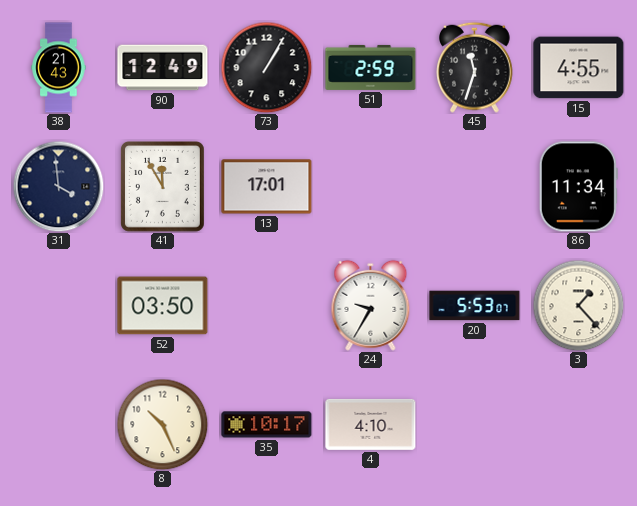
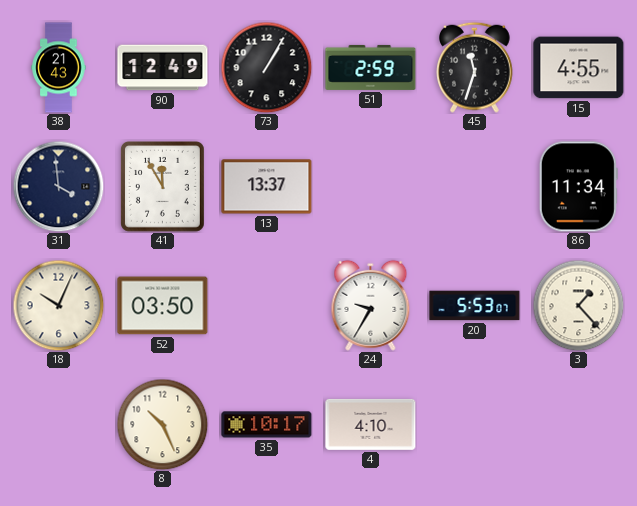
13: 17:01 -> 13:37 (267, 187)
18: none -> 10:04 (58, 305)
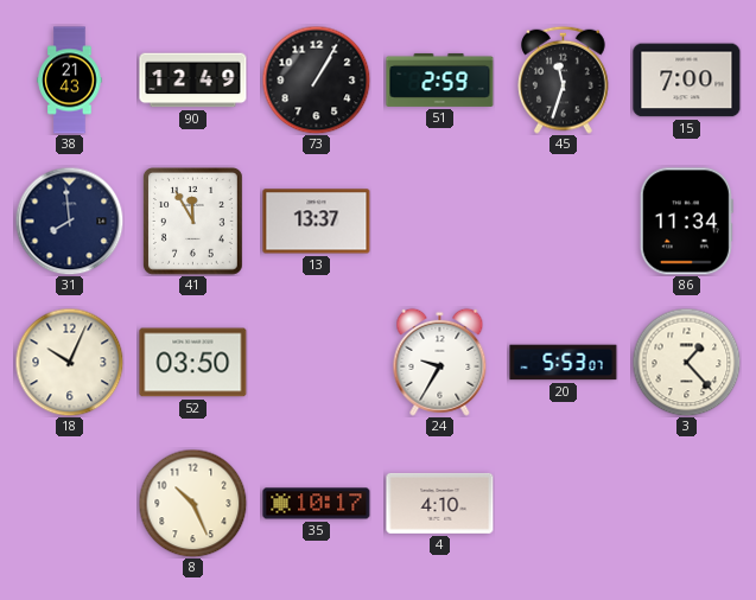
15: 4:55 -> 7:00 (687, 81)
31: 3:59 -> 7:59 (69, 221)
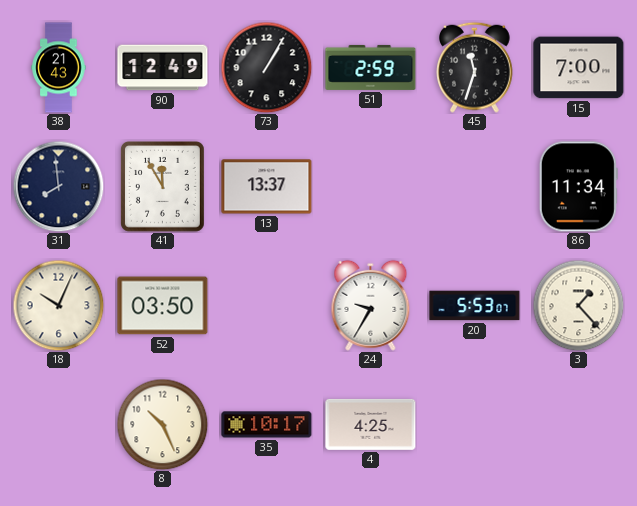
4: 4:10 -> 4:25 (371, 424)
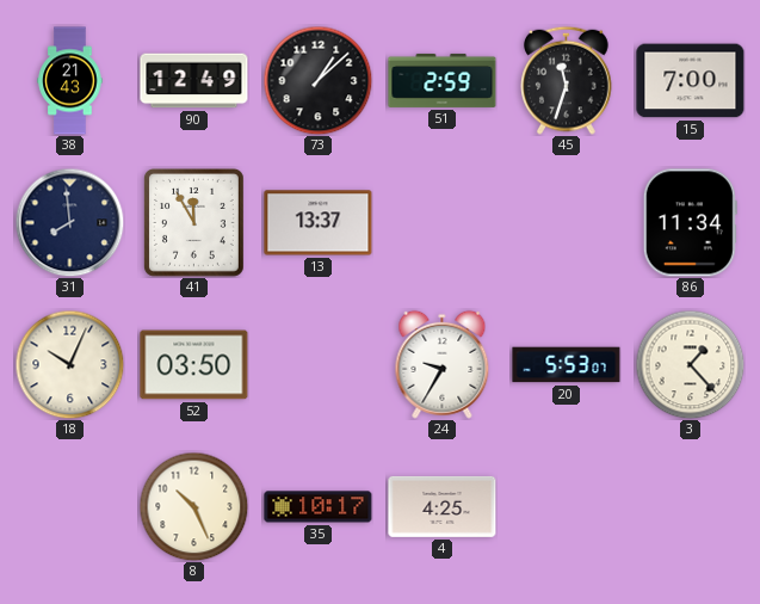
73: 1:05 -> 1:08 (317, 80)
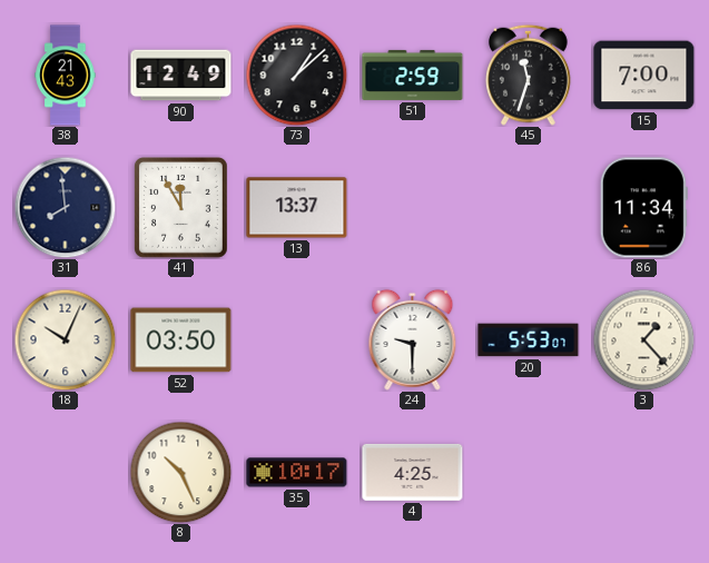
24: 9:35 -> 9:30 (413, 339)
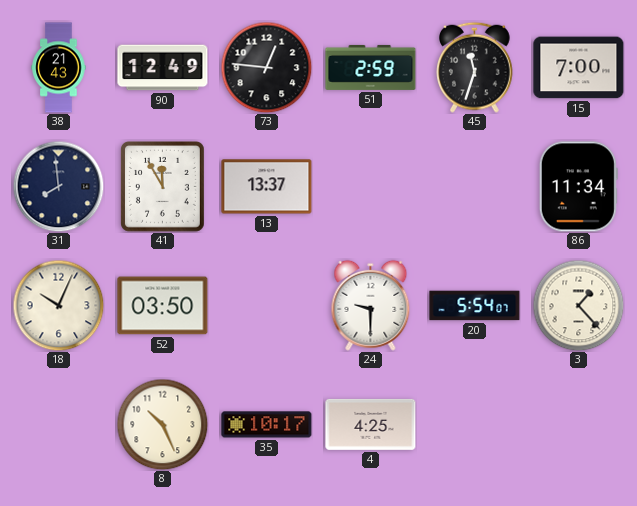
73: 1:08 -> 12:46 (266, 67)
20: 5:53 -> 5:54 (475, 306)
